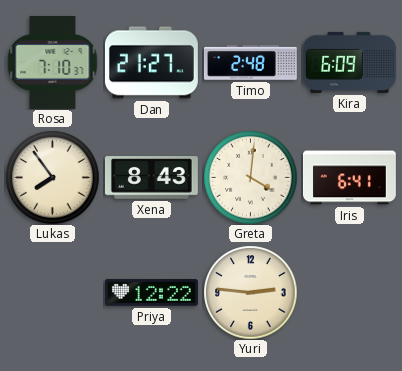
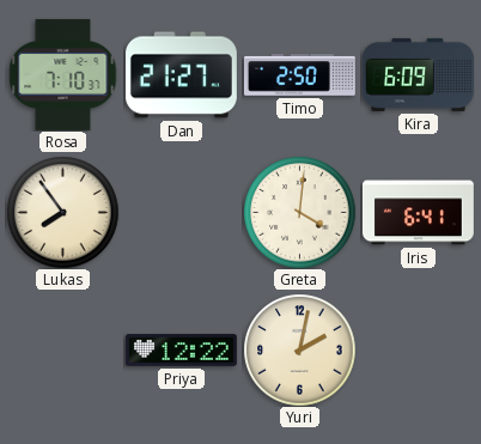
Timo: 2:48 -> 2:50 (299, 75)
Xena: 8:43 -> none (151, 178)
Yuri: 2:46 -> 2:02 (299, 349)
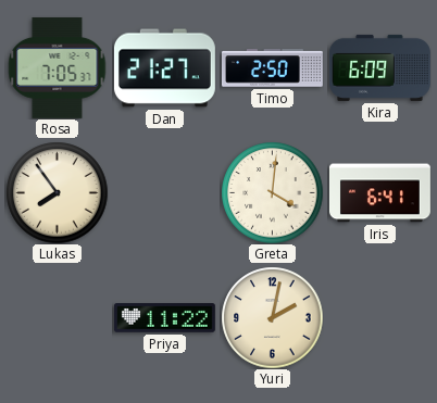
Rosa: 7:10 -> 7:05 (58, 67)
Priya: 12:22 -> 11:22 (164, 318)
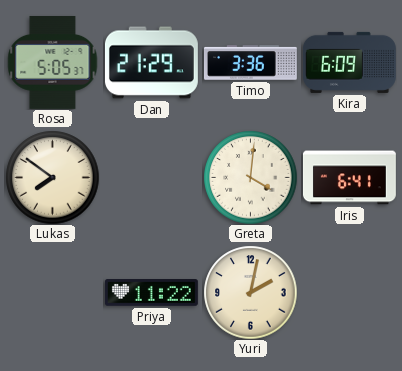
Rosa: 7:05 -> 5:05 (53, 62)
Dan: 21:27 -> 21:29 (151, 63)
Timo: 2:50 -> 3:36 (250, 63)
Lukas: 7:54 -> 7:51 (52, 177)
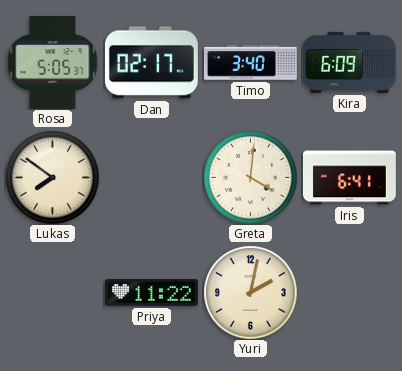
Dan: 21:29 -> 02:17 (151, 63)
Timo: 3:36 -> 3:40 (250, 63)
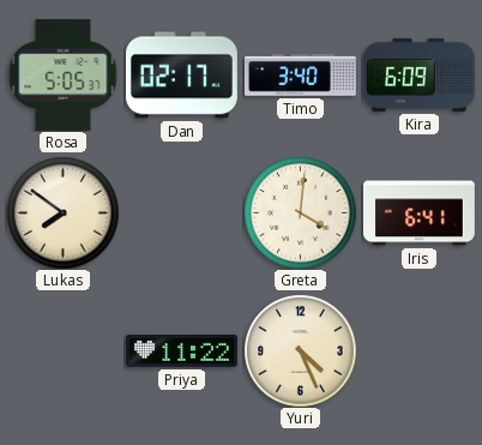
Yuri: 2:02 -> 4:26 (300, 350)
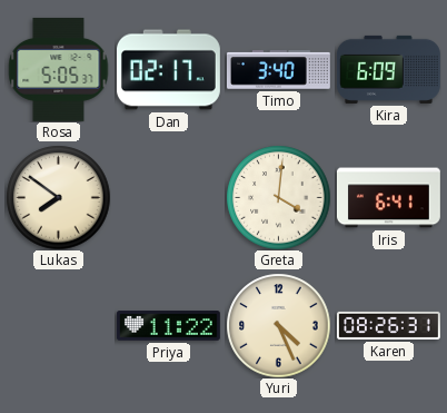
Karen: none -> 08:26 (388, 325)
